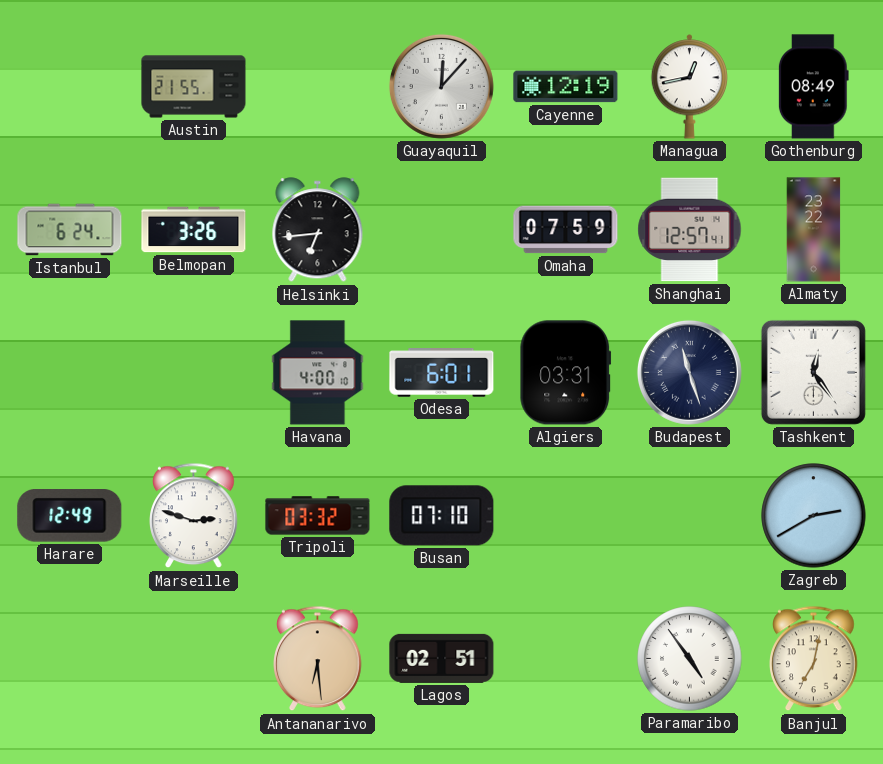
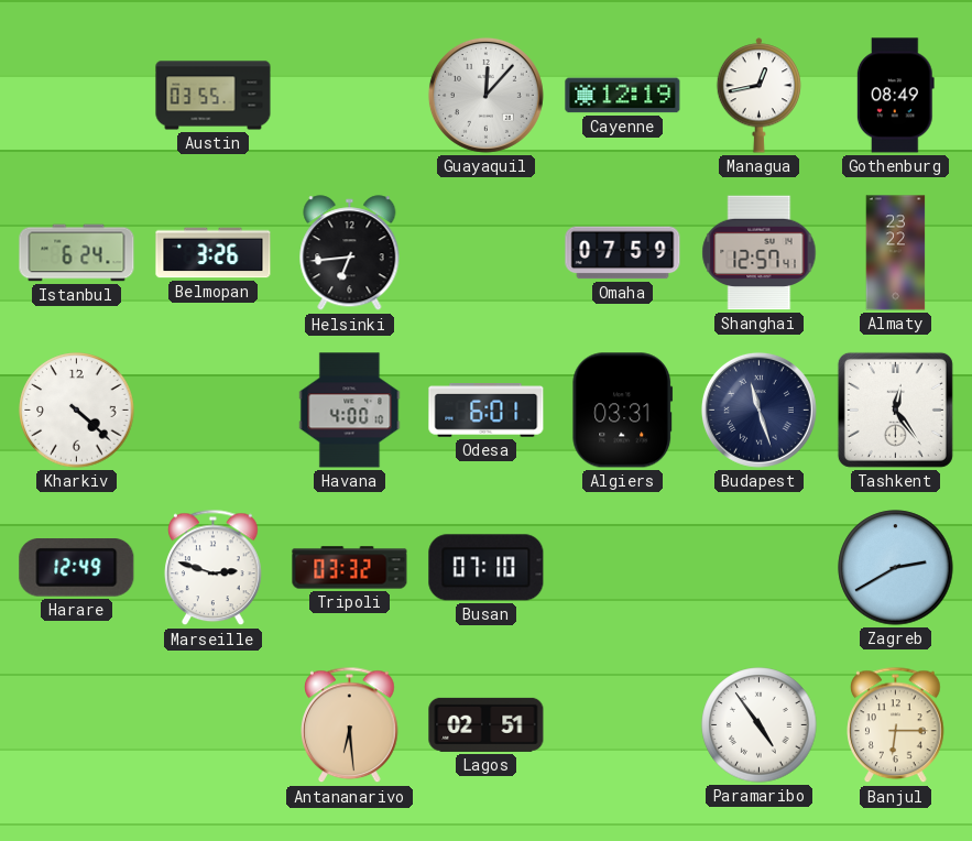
Austin: 21:55 -> 03:55 (214, 96)
Kharkiv: none -> 4:22 (77, 411)
Banjul: 7:02 -> 6:15 (896, 725)
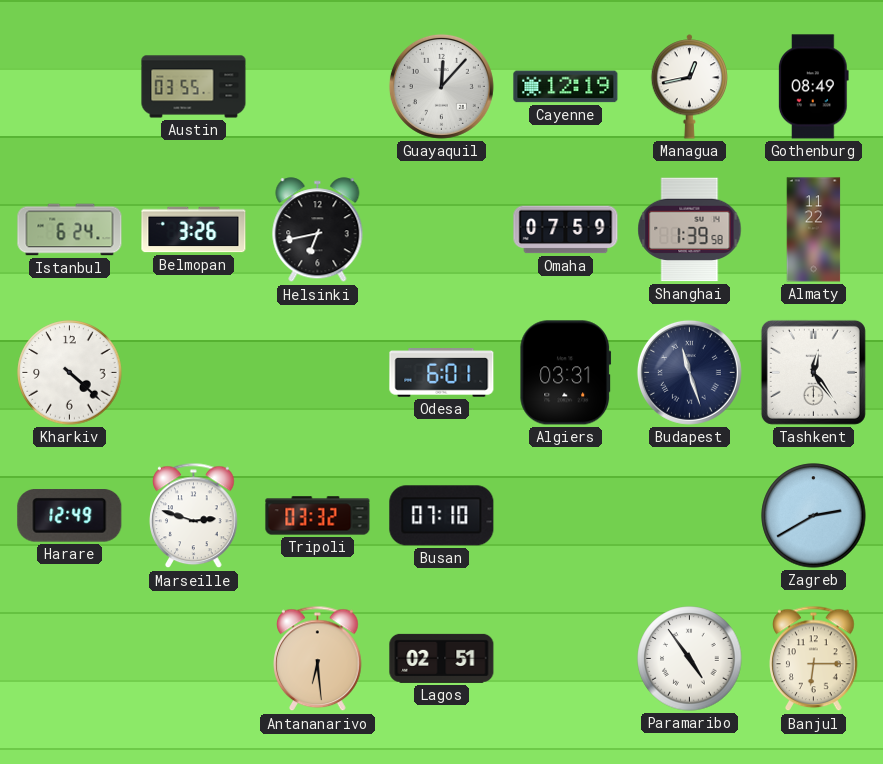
Helsinki: 6:44 -> 6:43 (318, 230)
Shanghai: 12:57 -> 1:39 (690, 230)
Almaty: 23:22 -> 11:22 (814, 230)
Havana: 4:00 -> none (350, 411)
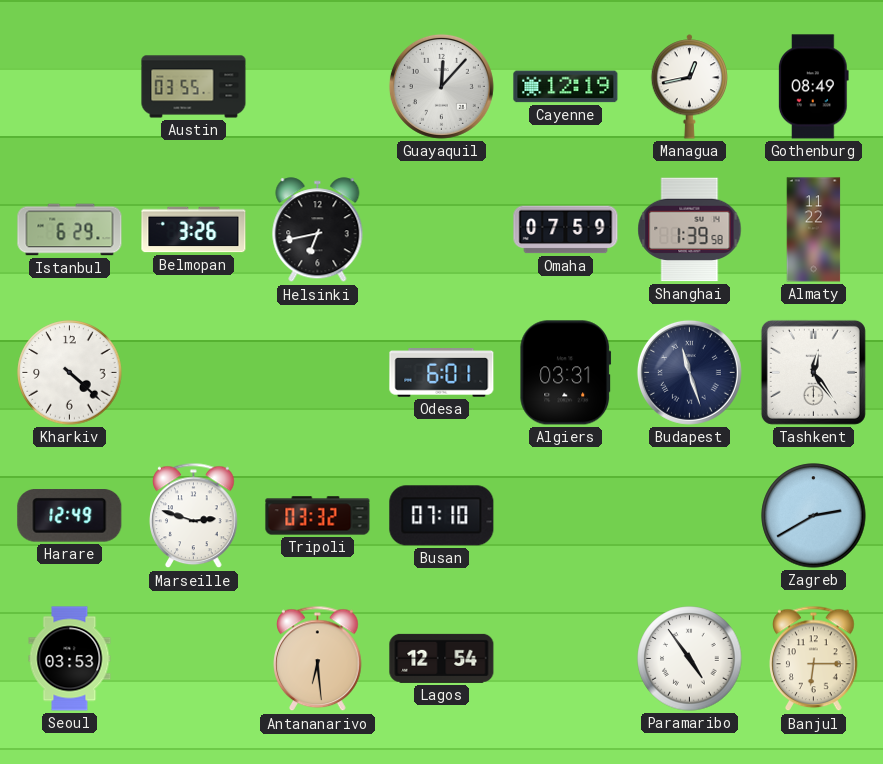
Istanbul: 6:24 -> 6:29 (70, 230)
Seoul: none -> 03:53 (70, 659)
Lagos: 02:51 -> 12:54 (442, 658)
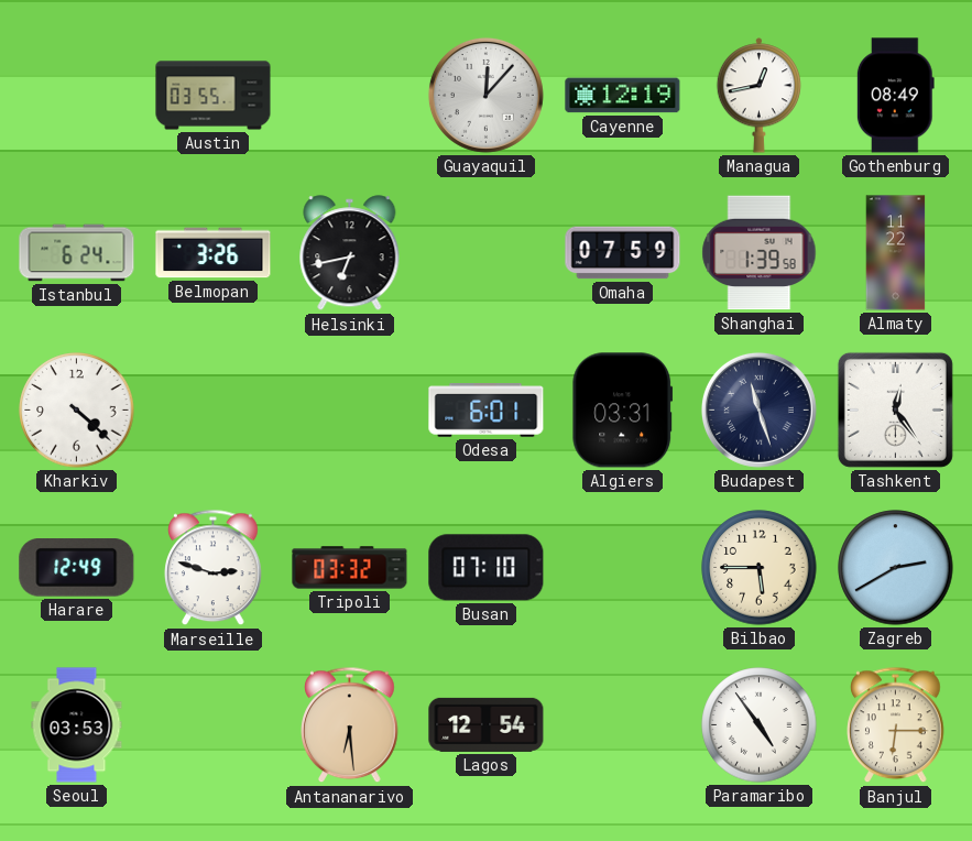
Istanbul: 6:29 -> 6:24 (77, 253)
Bilbao: none -> 5:45 (760, 568)
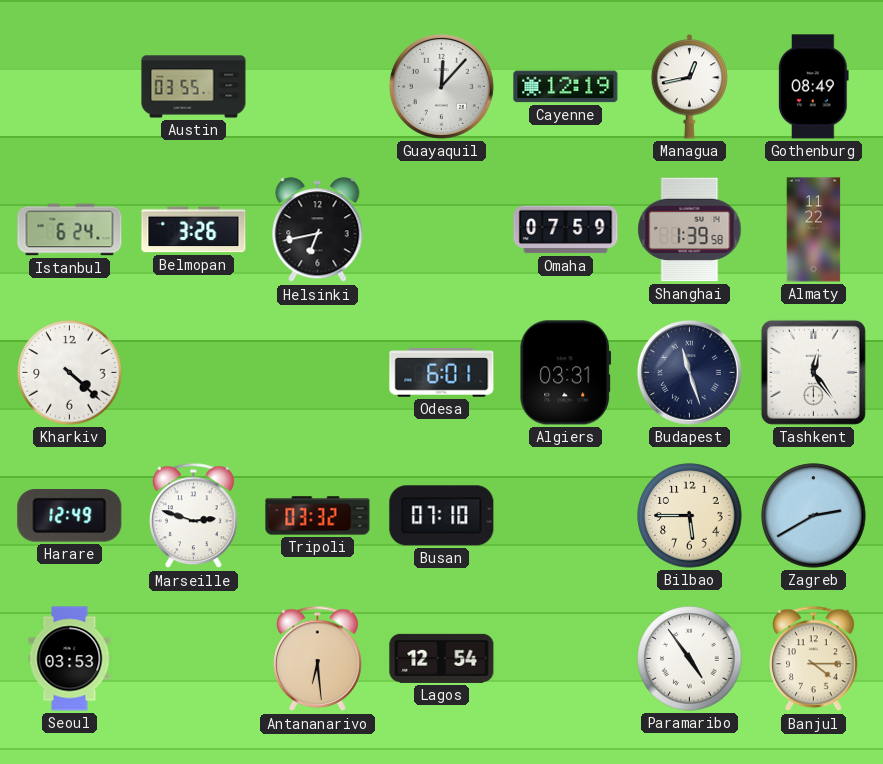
Banjul: 6:15 -> 4:15 (814, 659)
